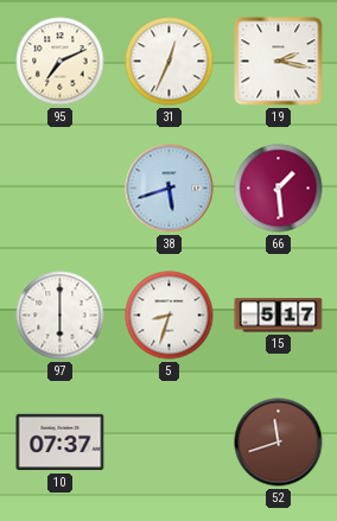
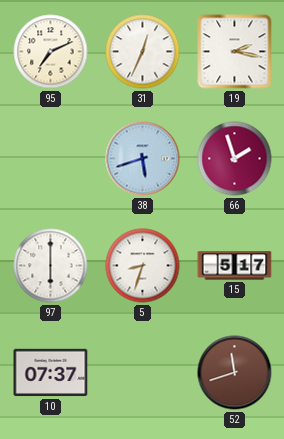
66: 1:29 -> 1:57 (235, 159)
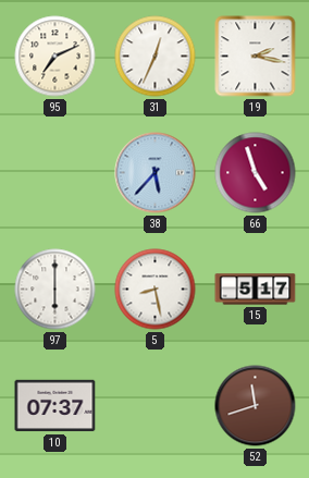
38: 5:42 -> 5:37 (156, 173)
66: 1:57 -> 4:57 (256, 173)
5: 8:33 -> 8:28 (156, 290)
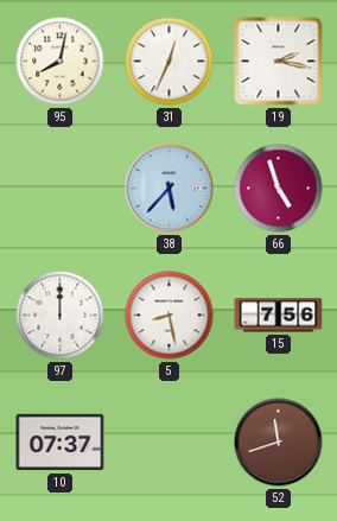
95: 7:11 -> 8:02 (61, 62)
97: 6:00 -> 12:00 (61, 316)
15: 5:17 -> 7:56 (279, 316)
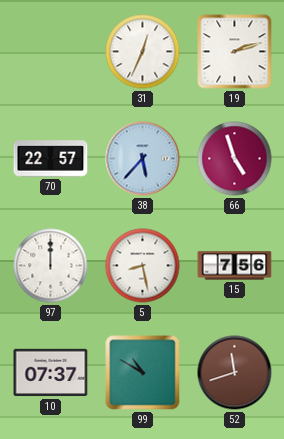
95: 8:02 -> none (61, 62)
19: 2:17 -> 2:12 (235, 52)
70: none -> 22:57 (51, 159)
99: none -> 10:50 (143, 373)
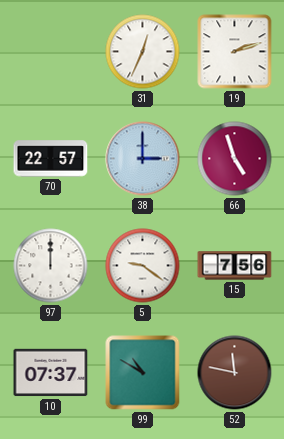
38: 5:37 -> 3:00 (143, 159)
5: 8:28 -> 9:21 (143, 266)
52: 11:42 -> 11:47 (235, 373)
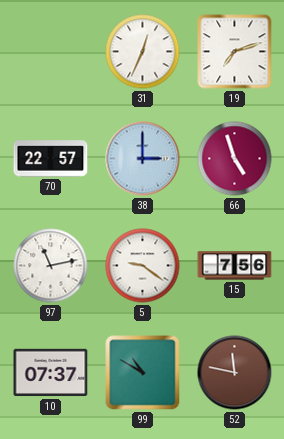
19: 2:12 -> 7:12 (235, 52)
97: 12:00 -> 11:13 (51, 266)
